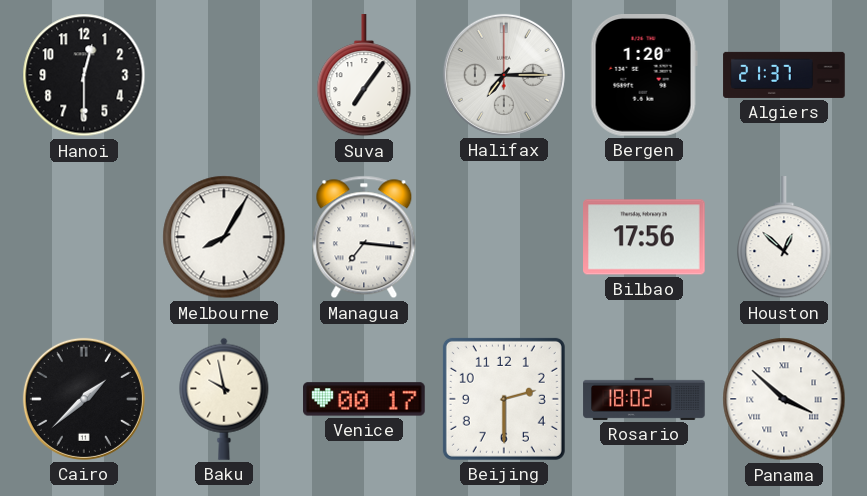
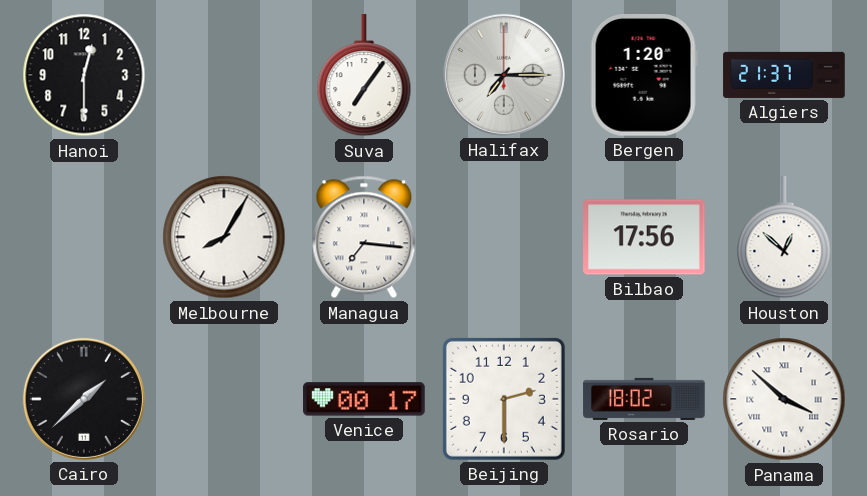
Baku: 9:58 -> none (224, 399)
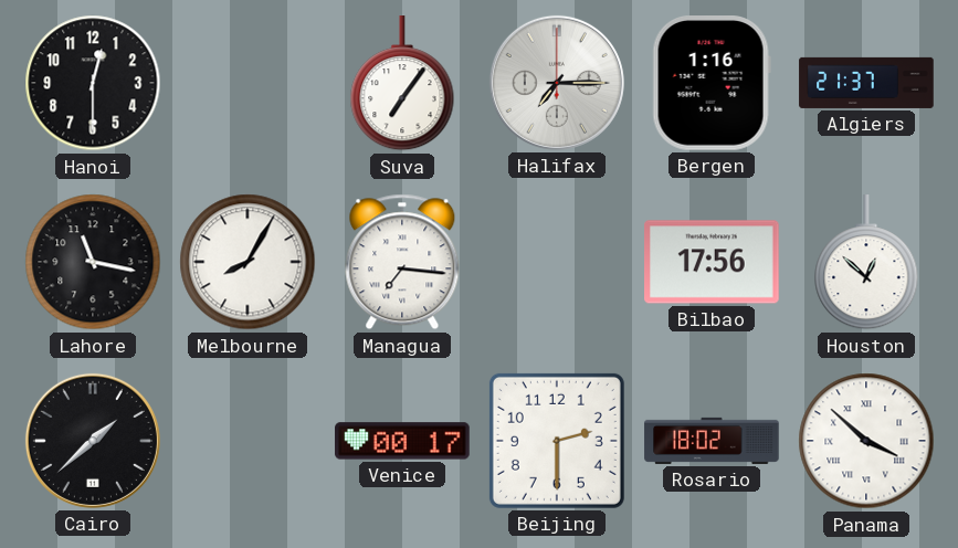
Bergen: 1:20 -> 1:16 (712, 84)
Lahore: none -> 11:17 (93, 262)
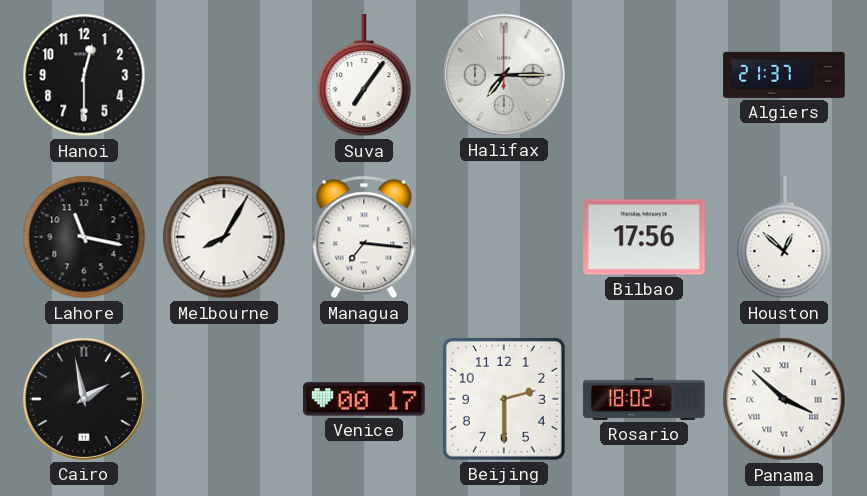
Bergen: 1:16 -> none (712, 84)
Cairo: 1:38 -> 1:58 (84, 399)
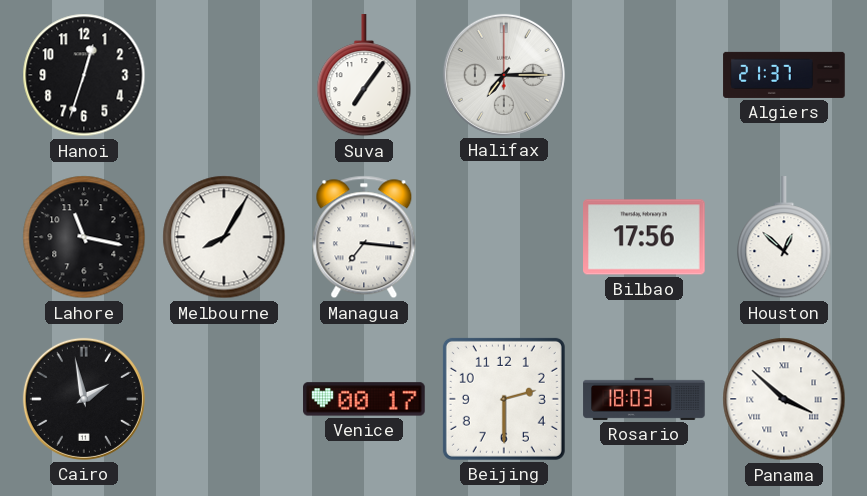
Hanoi: 12:30 -> 12:33 (84, 75)
Rosario: 18:02 -> 18:03 (644, 399)
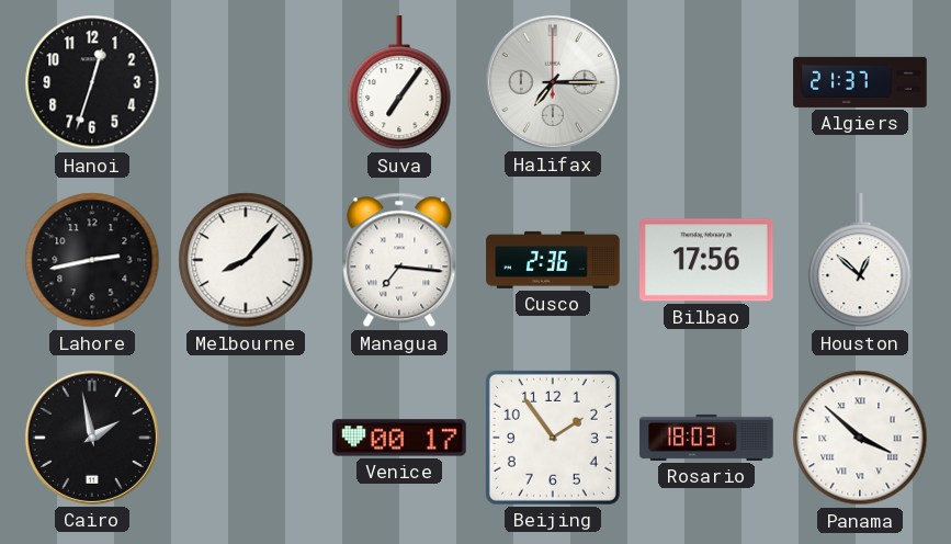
Lahore: 11:17 -> 2:43 (92, 260)
Melbourne: 8:05 -> 8:07 (246, 260)
Cusco: none -> 2:36 (553, 260)
Beijing: 2:30 -> 1:54 (553, 438)
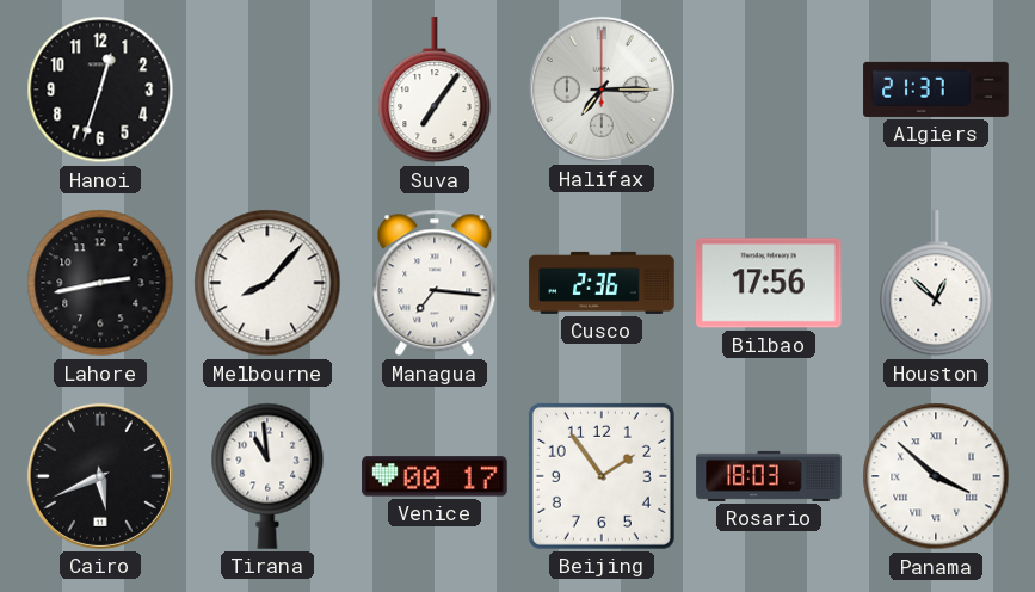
Cairo: 1:58 -> 5:41 (100, 476)
Tirana: none -> 10:59 (267, 476)
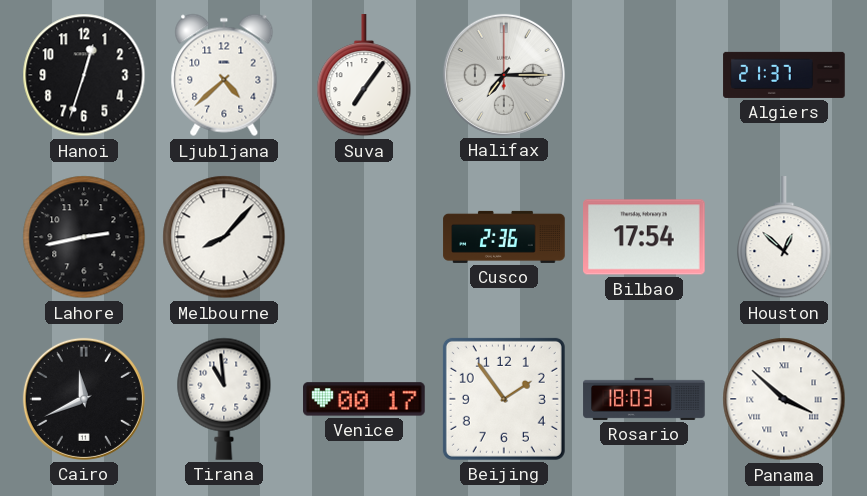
Ljubljana: none -> 4:38 (224, 75)
Managua: 7:16 -> none (435, 283)
Bilbao: 17:56 -> 17:54 (645, 237)
Cairo: 5:41 -> 11:41 (84, 399)
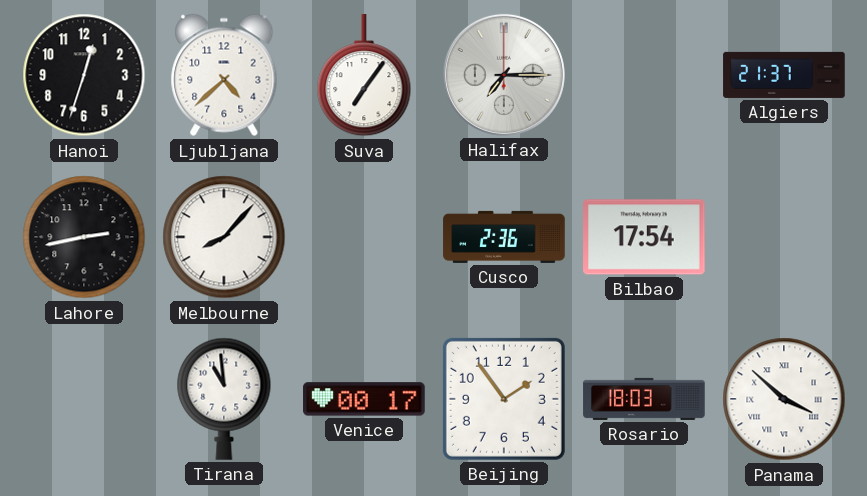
Houston: 12:52 -> none (784, 238)
Cairo: 11:41 -> none (84, 399)
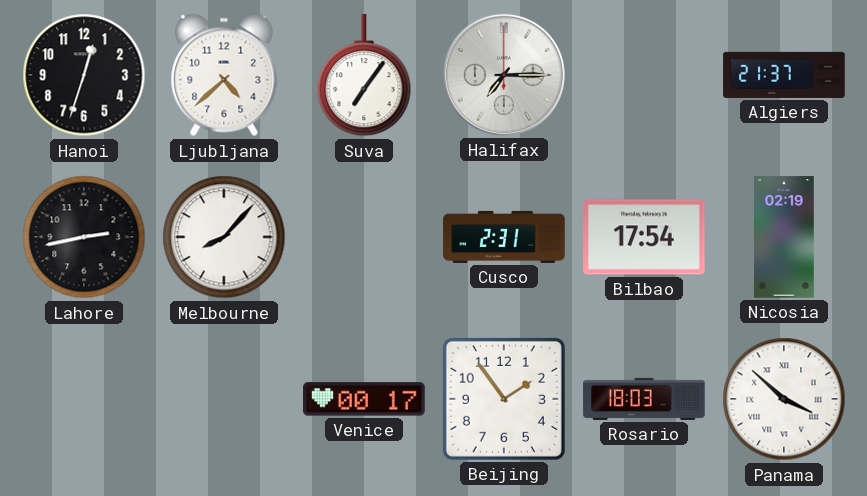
Cusco: 2:36 -> 2:31 (504, 237)
Nicosia: none -> 02:19 (784, 237)
Tirana: 10:59 -> none (224, 399)
